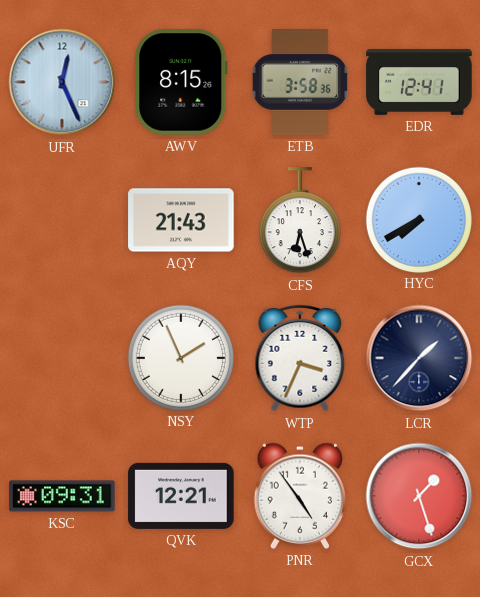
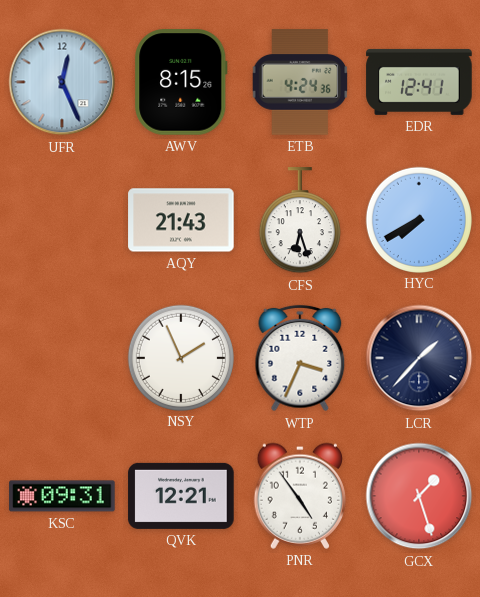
ETB: 3:58 -> 4:24 (300, 82)
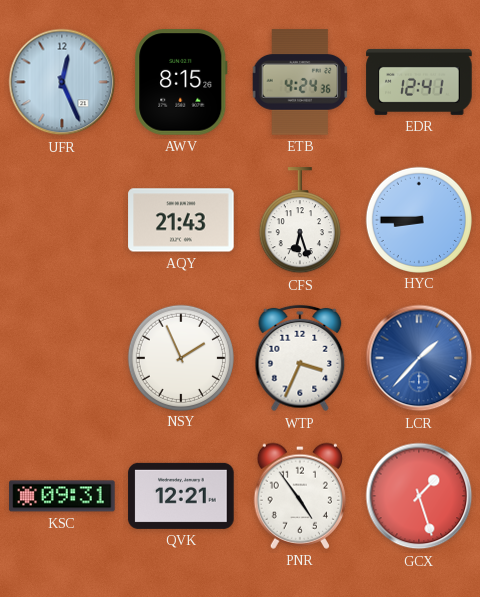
HYC: 7:40 -> 8:45 (418, 219)
LCR dial: navy -> blue (419, 358)
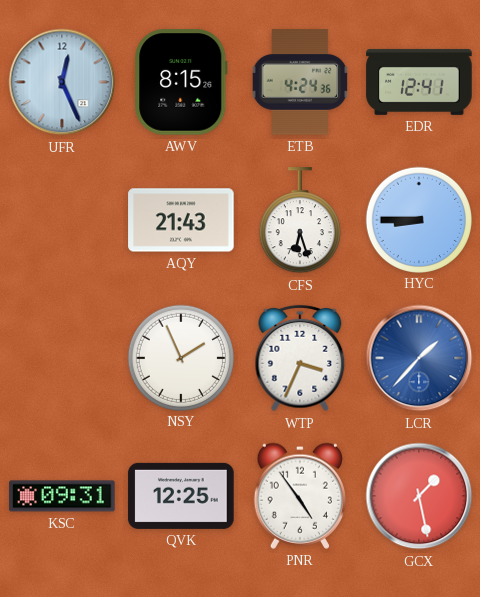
QVK: 12:21 -> 12:25 (181, 496)
GCX: 1:27 -> 1:28 (419, 496)
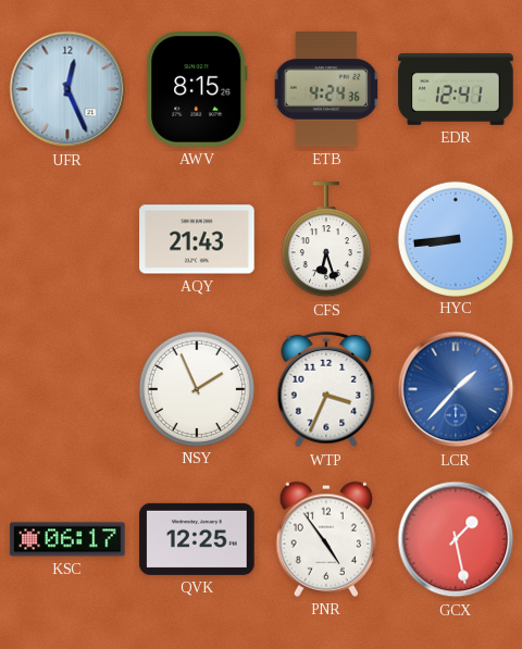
HYC: 8:45 -> 8:44 (455, 238)
KSC: 09:31 -> 06:17 (67, 539)
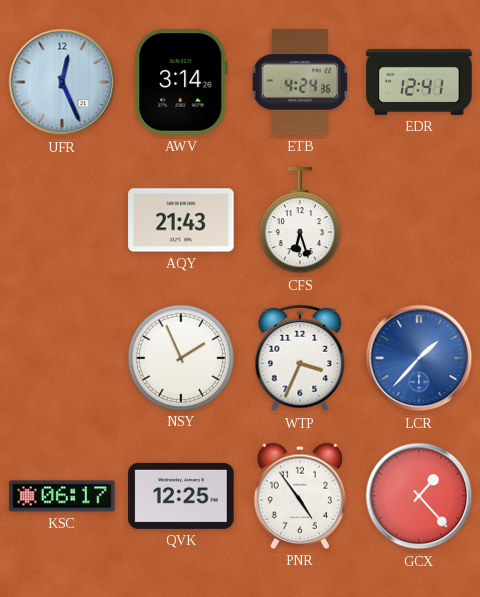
AWV: 8:15 -> 3:14 (181, 82)
HYC: 8:44 -> none (455, 238)
GCX: 1:28 -> 1:23 (419, 496)
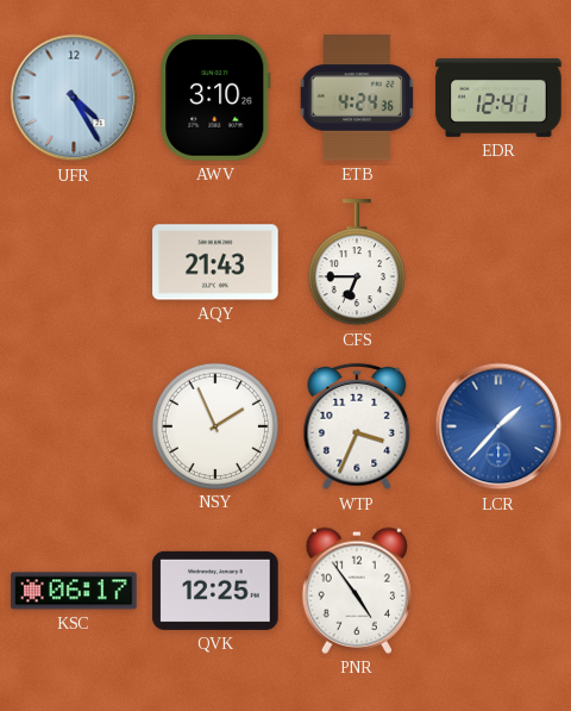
UFR: 12:26 -> 4:25 (74, 98)
AWV: 3:14 -> 3:10 (215, 98)
CFS: 6:27 -> 6:45 (357, 263)
GCX: 1:23 -> none (419, 496)
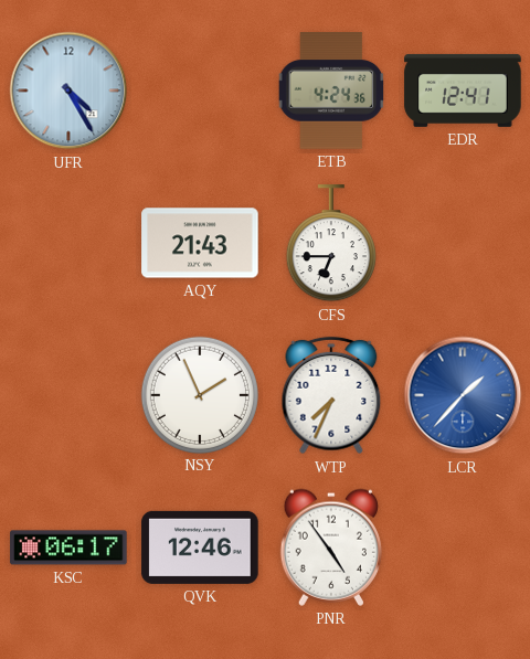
AWV: 3:10 -> none (215, 98)
WTP: 3:34 -> 7:34 (331, 395)
QVK: 12:25 -> 12:46 (200, 548)
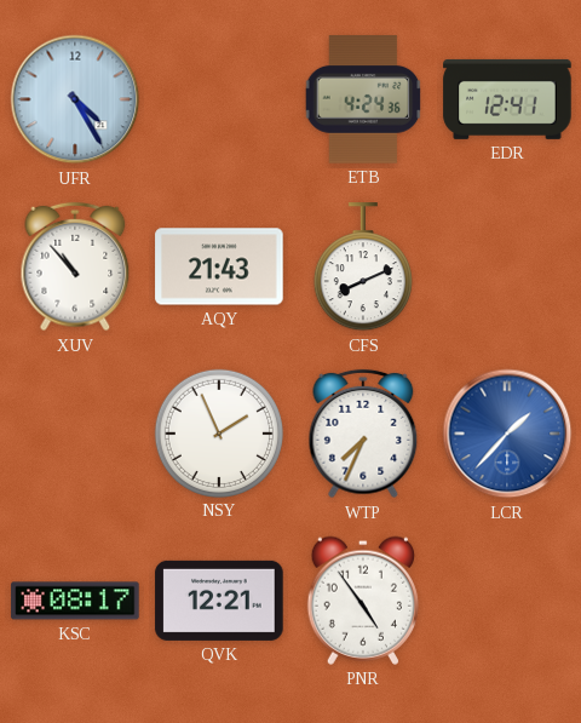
XUV: none -> 10:53 (75, 266)
CFS: 6:45 -> 8:11 (363, 268)
KSC: 06:17 -> 08:17 (75, 601)
QVK: 12:46 -> 12:21 (219, 601)
